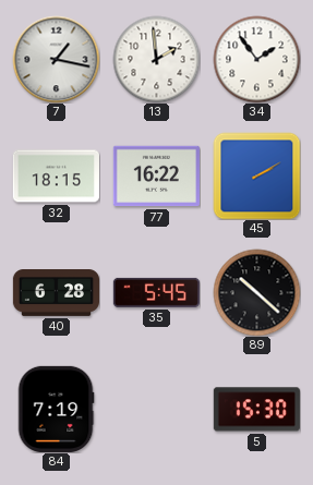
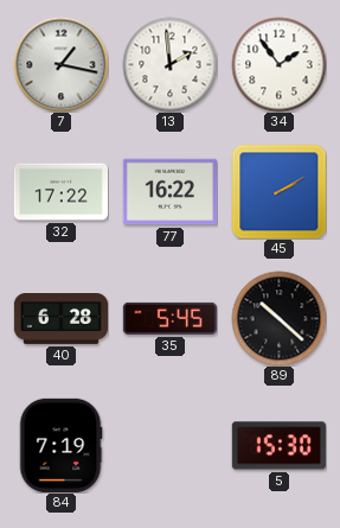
32: 18:15 -> 17:22 (60, 192)
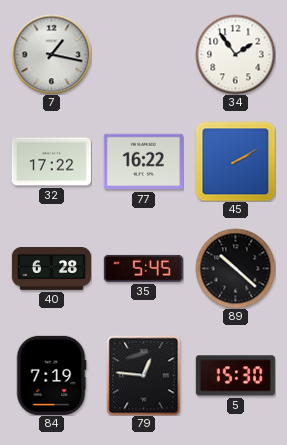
13: 1:59 -> none (169, 64)
79: none -> 12:46 (144, 375)
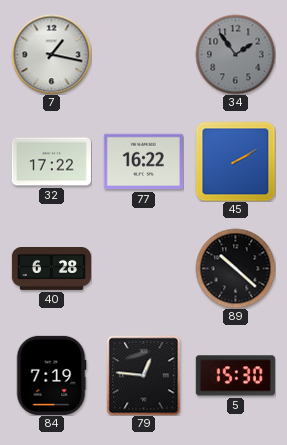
34 dial: white -> grey (235, 54)
35: 5:45 -> none (143, 268)
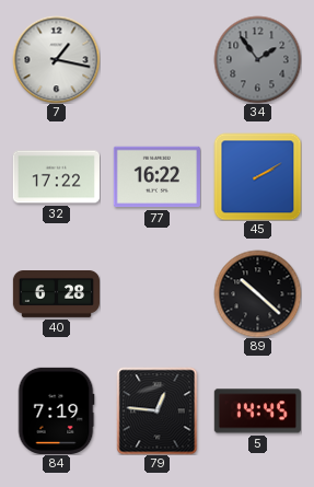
5: 15:30 -> 14:45 (257, 411)
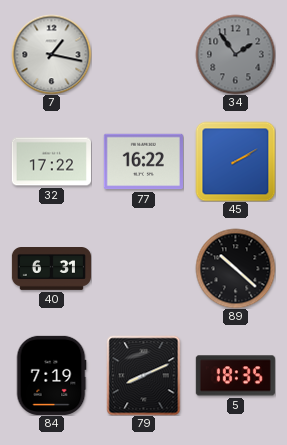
40: 6:28 -> 6:31 (51, 269)
79: 12:46 -> 8:11 (144, 375)
5: 14:45 -> 18:35 (235, 376)
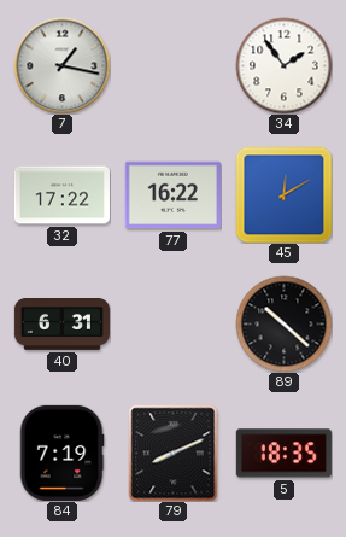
34 dial: grey -> white (283, 65)
45: 2:10 -> 12:10 (283, 194)
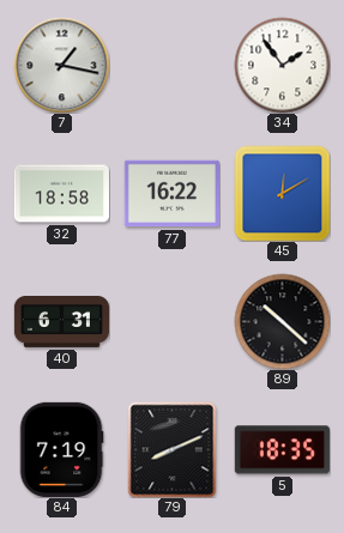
32: 17:22 -> 18:58 (61, 194)
